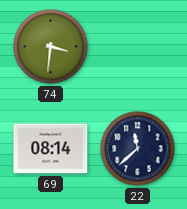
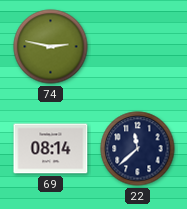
74: 3:31 -> 2:47 (51, 47)
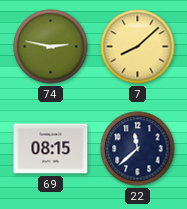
7: none -> 8:08 (138, 47)
69: 08:14 -> 08:15 (51, 149)
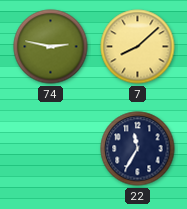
69: 08:15 -> none (51, 149)
22: 11:38 -> 11:35 (138, 149)
